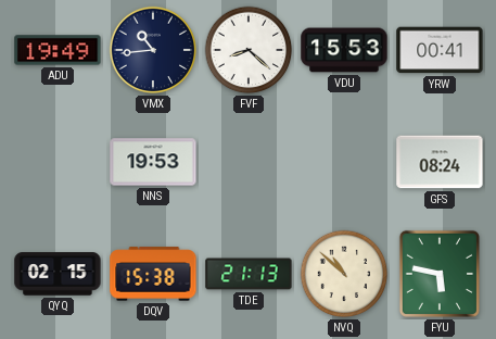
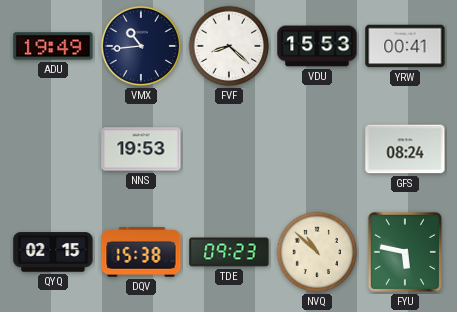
TDE: 21:13 -> 09:23 (229, 252)
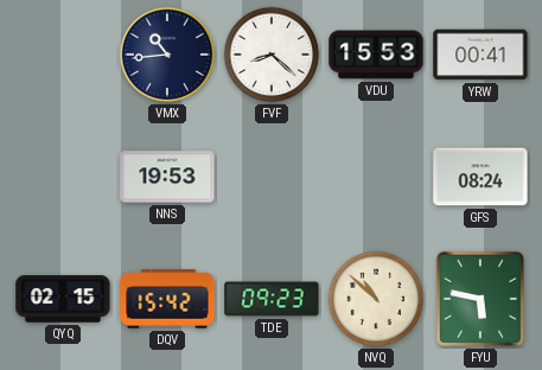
ADU: 19:49 -> none (53, 46)
DQV: 15:38 -> 15:42 (167, 299)
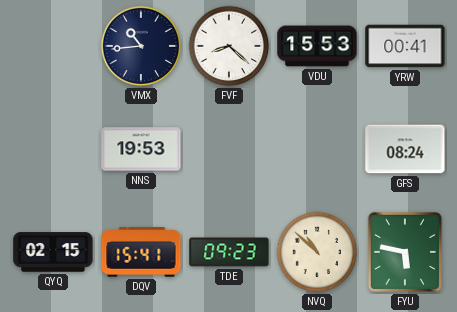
DQV: 15:42 -> 15:41 (141, 252)
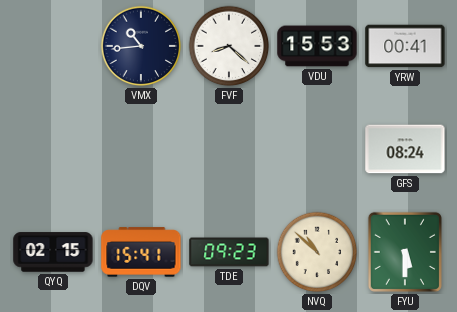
NNS: 19:53 -> none (141, 149)
FYU: 5:47 -> 5:30 (405, 252)
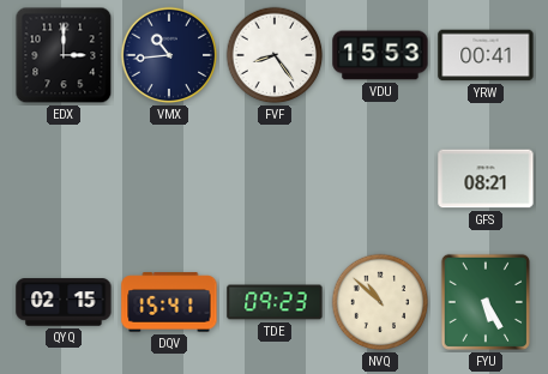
EDX: none -> 3:00 (64, 55)
FVF: 8:22 -> 8:24 (275, 55)
GFS: 08:24 -> 08:21 (486, 179)
FYU: 5:30 -> 5:25 (486, 302)
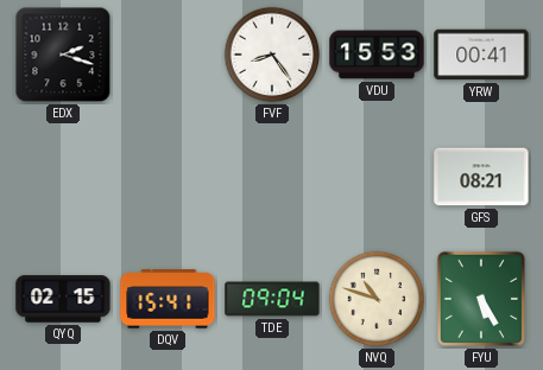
EDX: 3:00 -> 2:18 (63, 55)
VMX: 10:44 -> none (169, 55)
TDE: 09:23 -> 09:04 (272, 299)
NVQ: 10:52 -> 10:48 (377, 299)
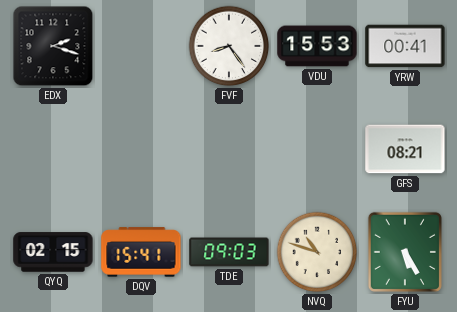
TDE: 09:04 -> 09:03 (229, 252)
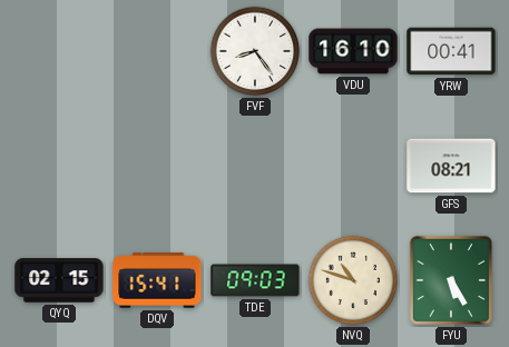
EDX: 2:18 -> none (53, 46)
VDU: 15:53 -> 16:10 (353, 51)
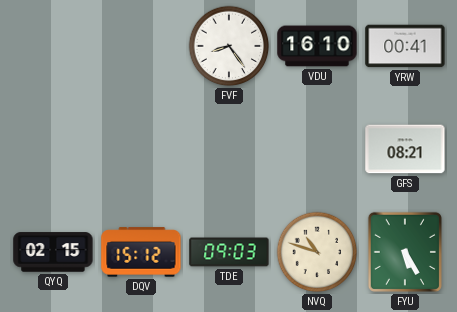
DQV: 15:41 -> 15:12 (141, 252)
